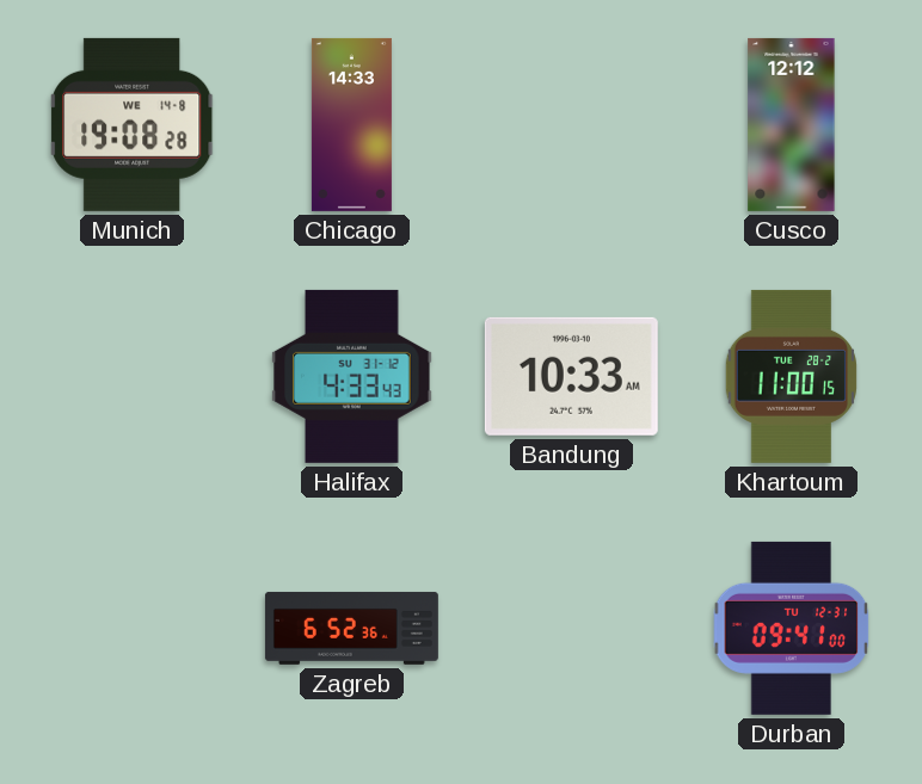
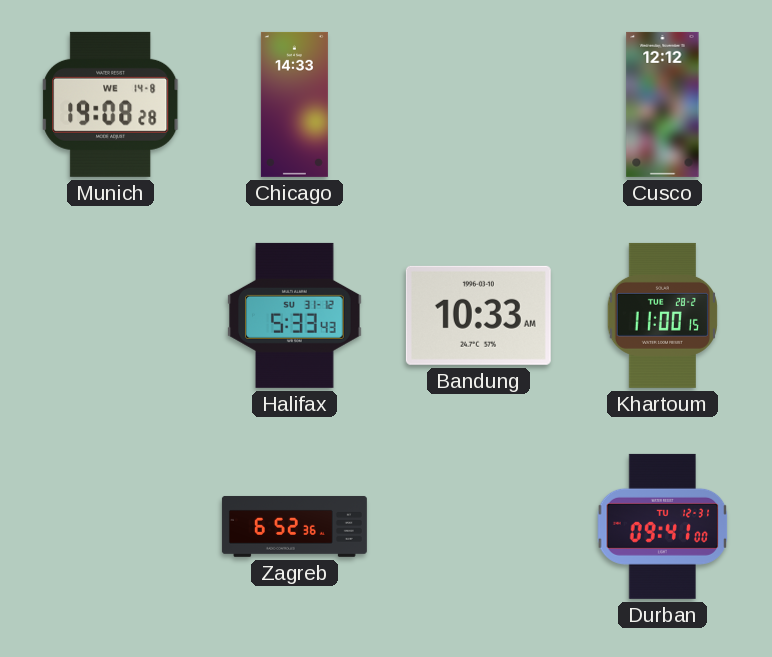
Halifax: 4:33 -> 5:33 (295, 315)
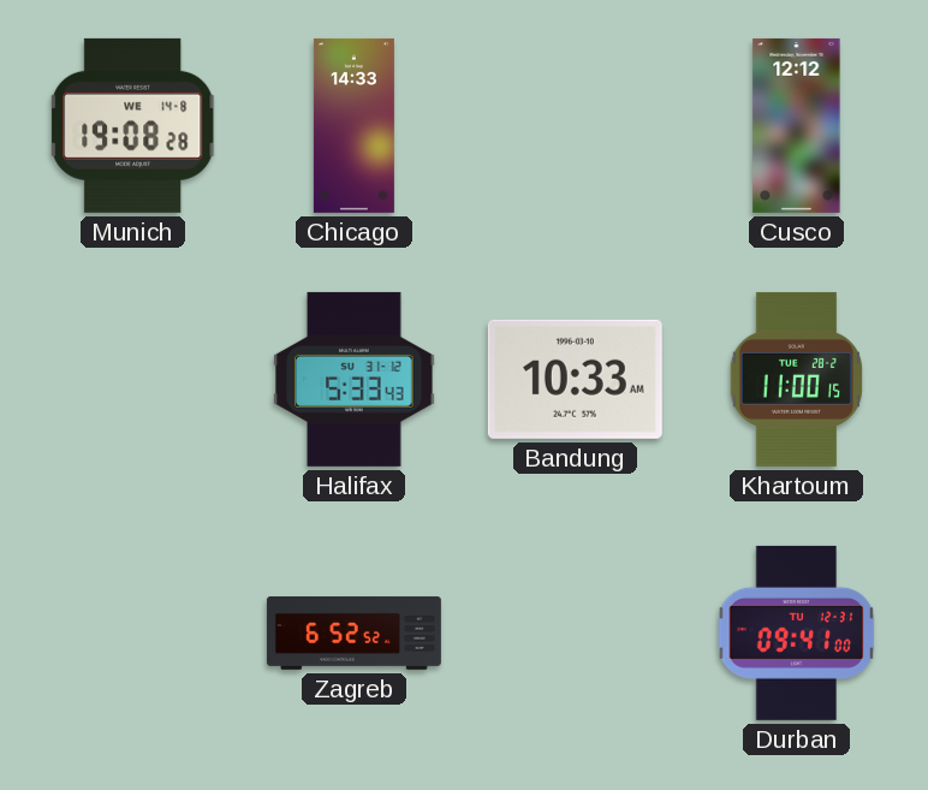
Zagreb: 6:52:36 -> 6:52:52 (353, 632)
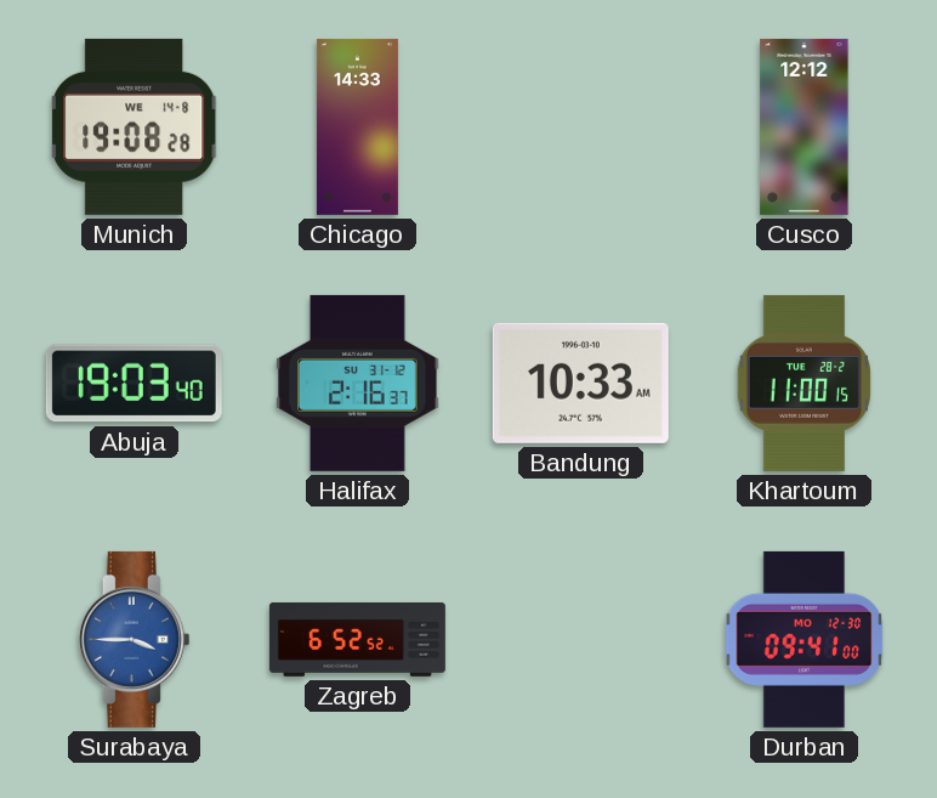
Abuja: none -> 19:03 (134, 384)
Halifax: 5:33 -> 2:16 (358, 383)
Surabaya: none -> 3:45 (134, 639)
Durban date: TU 12-31 -> MO 12-30 (805, 639)
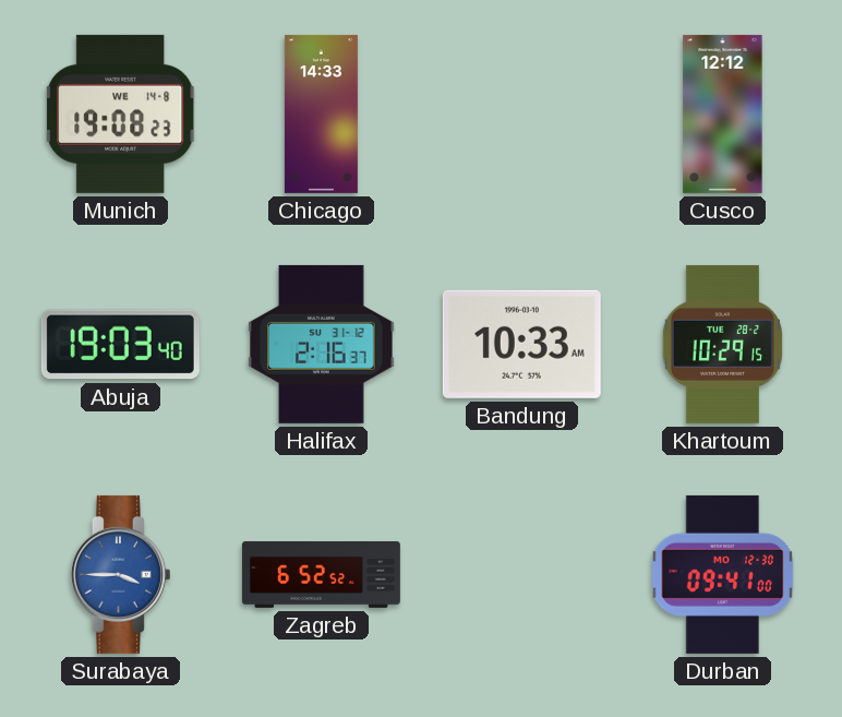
Munich: 19:08:28 -> 19:08:23 (121, 113)
Khartoum: 11:00 -> 10:29 (722, 344)
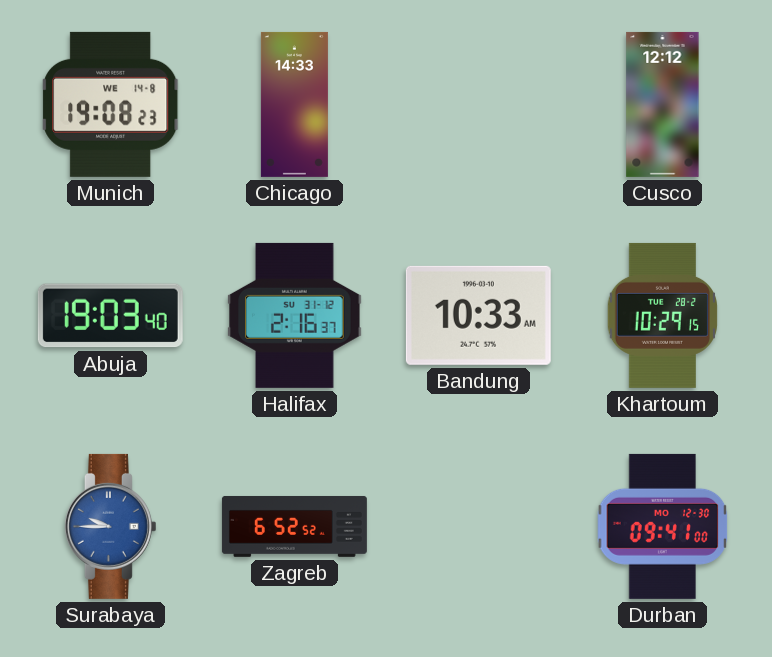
Surabaya: 3:45 -> 9:45 (110, 526)
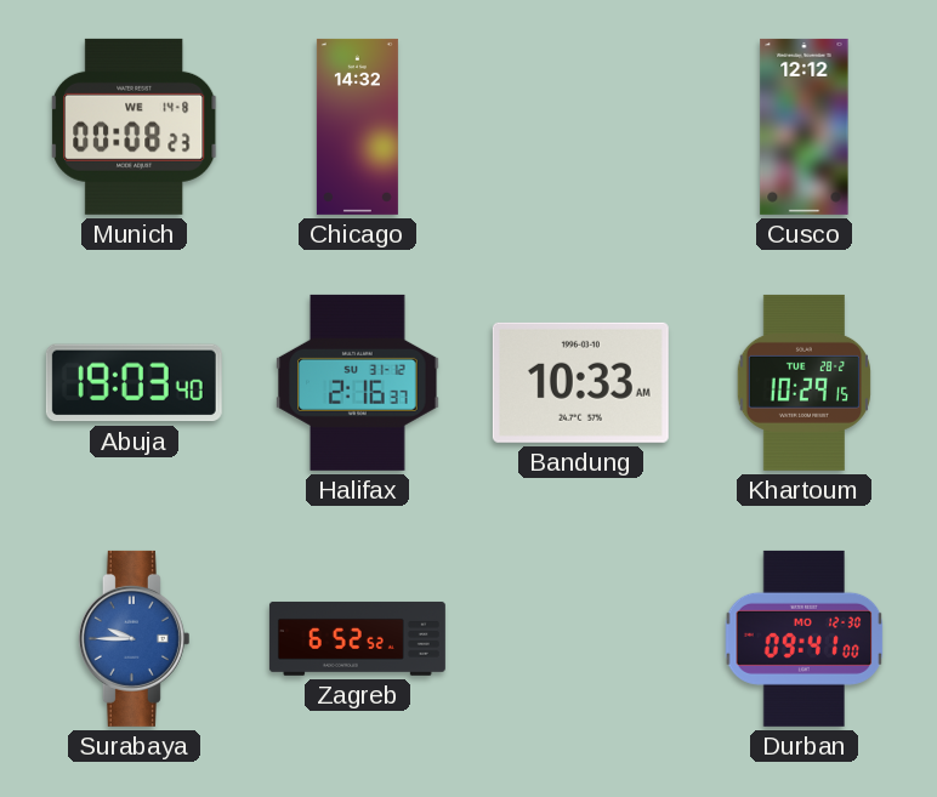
Munich: 19:08 -> 00:08 (135, 126)
Chicago: 14:33 -> 14:32 (357, 126)
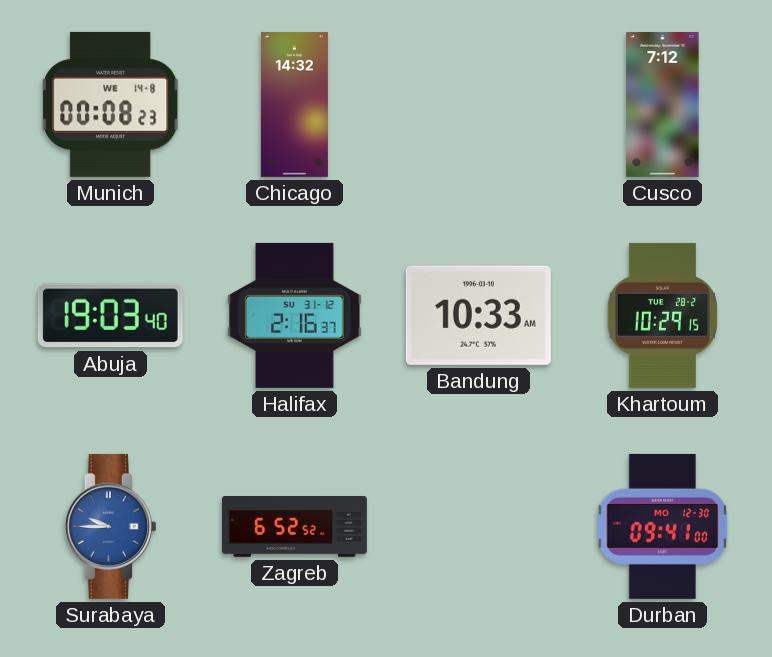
Cusco: 12:12 -> 7:12 (663, 104)
